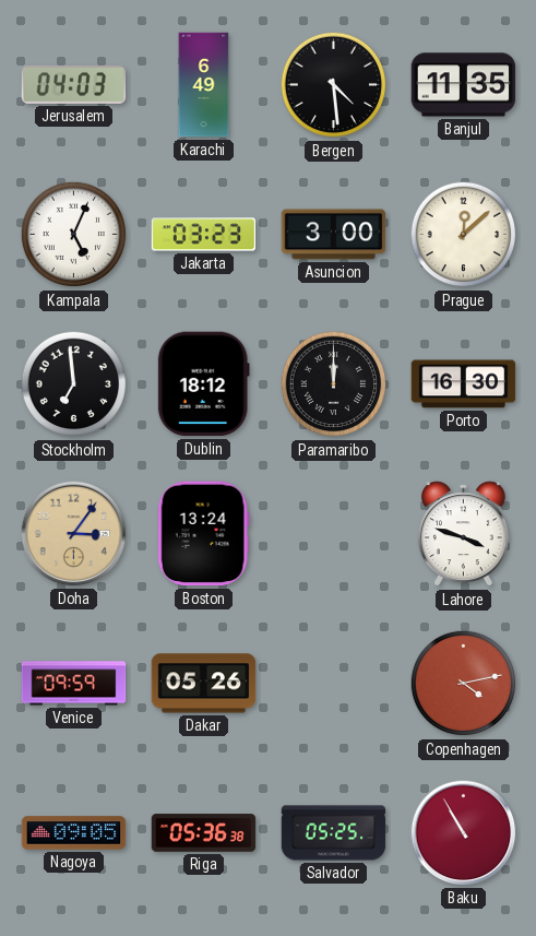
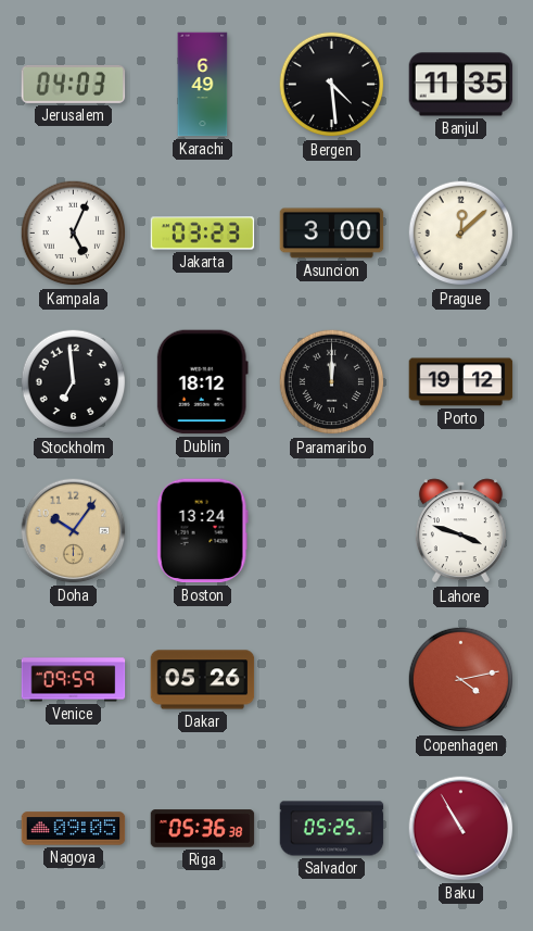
Porto: 16:30 -> 19:12 (461, 382)
Doha: 3:06 -> 10:06 (74, 531)
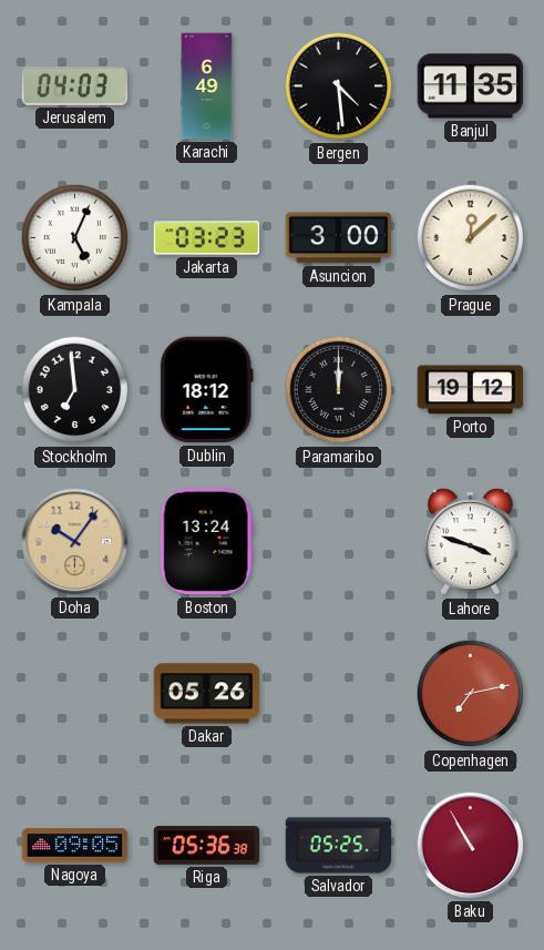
Venice: 09:59 -> none (74, 680)
Copenhagen: 4:13 -> 7:13 (471, 694)
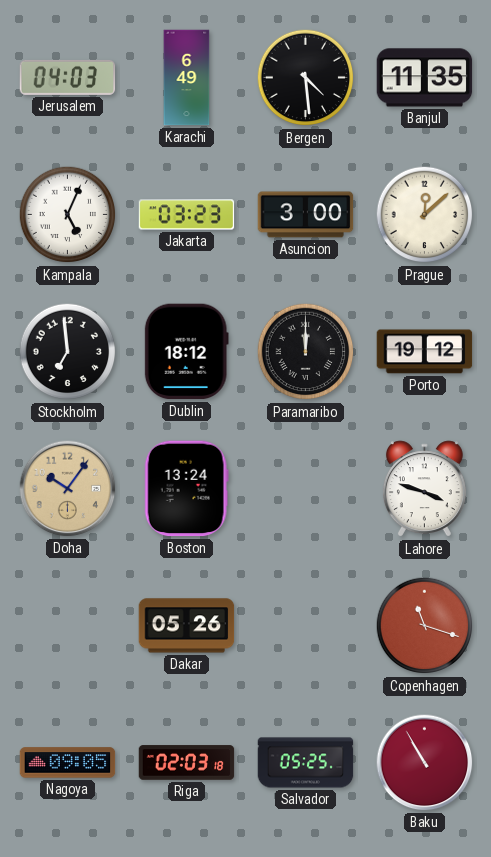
Copenhagen: 7:13 -> 11:18 (425, 626)
Riga: 05:36 -> 02:03 (187, 763)
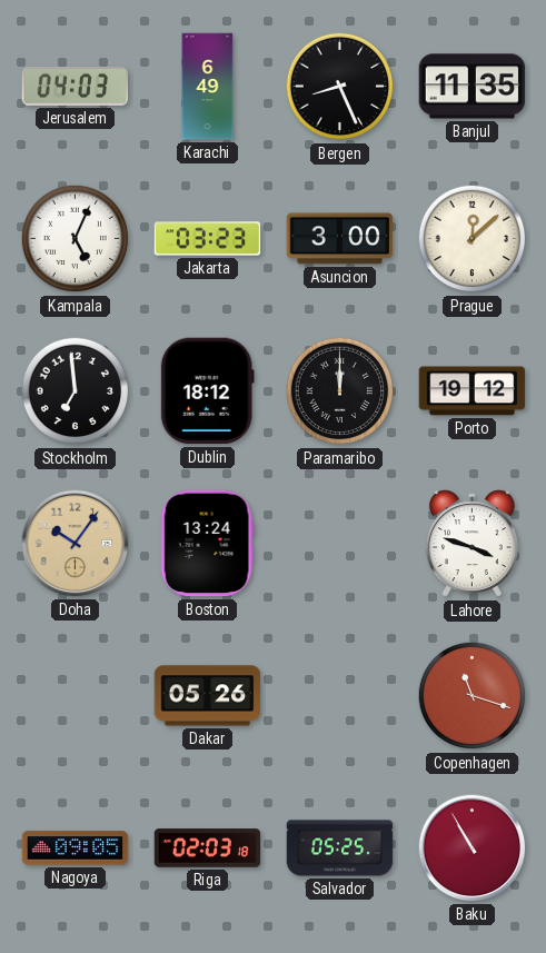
Bergen: 4:29 -> 8:26 (340, 87)
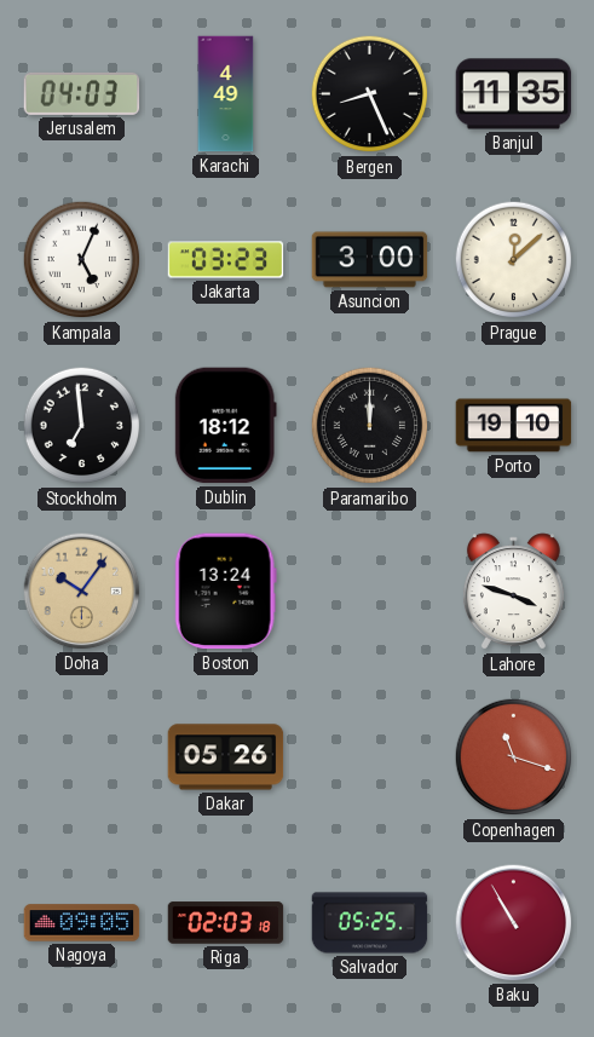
Karachi: 6:49 -> 4:49 (226, 94)
Porto: 19:12 -> 19:10 (514, 426)
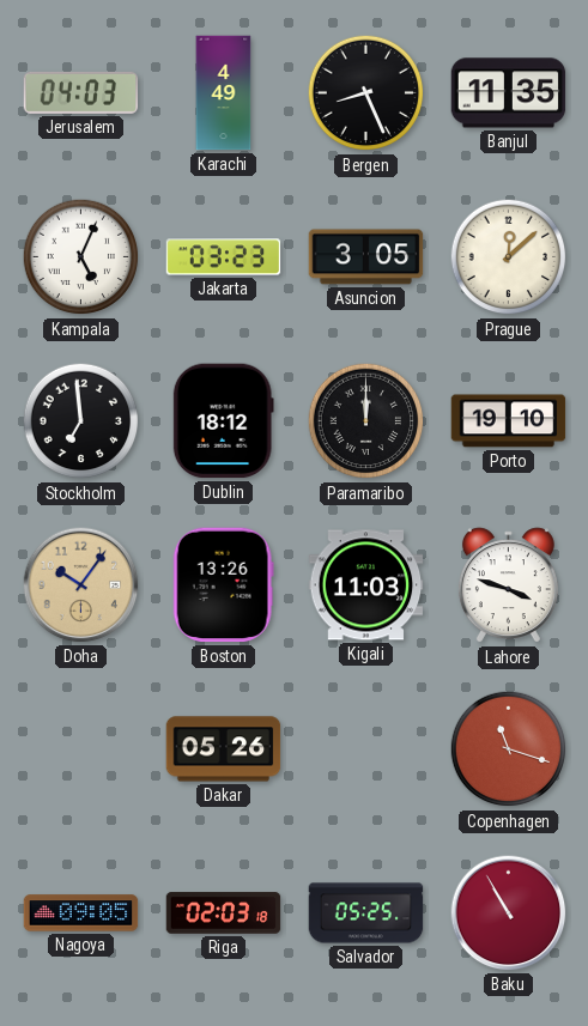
Asuncion: 3:00 -> 3:05 (366, 257)
Boston: 13:24 -> 13:26 (223, 585)
Kigali: none -> 11:03 (366, 585)
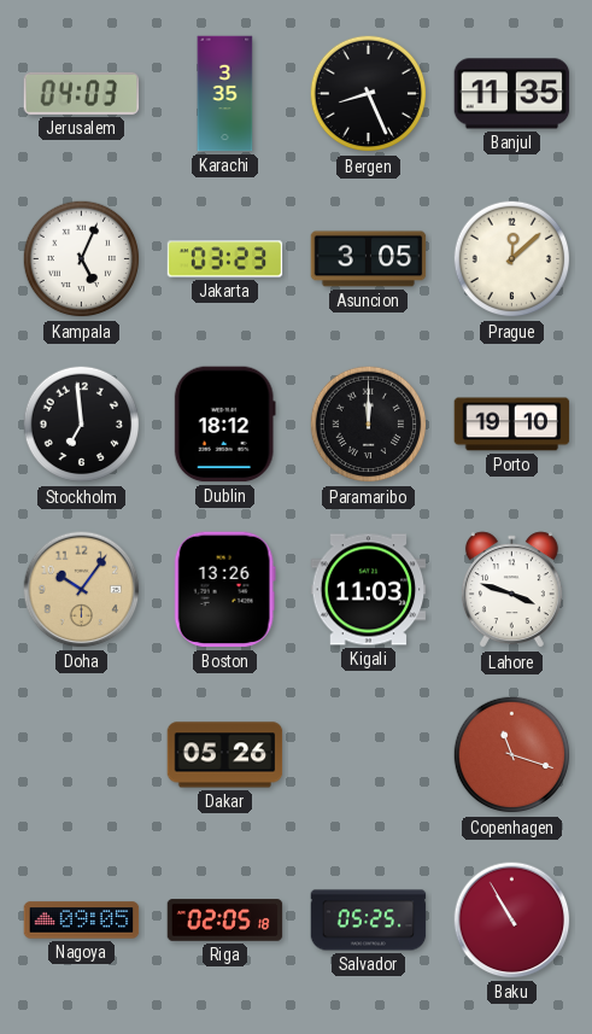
Karachi: 4:49 -> 3:35 (225, 94)
Riga: 02:03 -> 02:05 (225, 921)
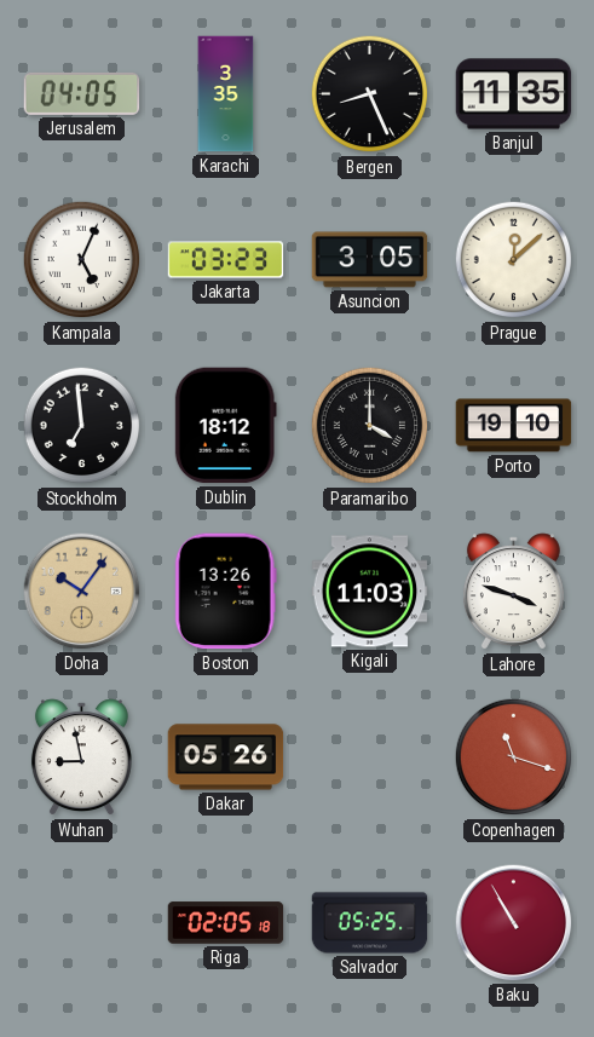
Jerusalem: 04:03 -> 04:05 (82, 93)
Paramaribo: 12:00 -> 4:00 (370, 426)
Wuhan: none -> 8:58 (81, 757)
Nagoya: 09:05 -> none (82, 921)
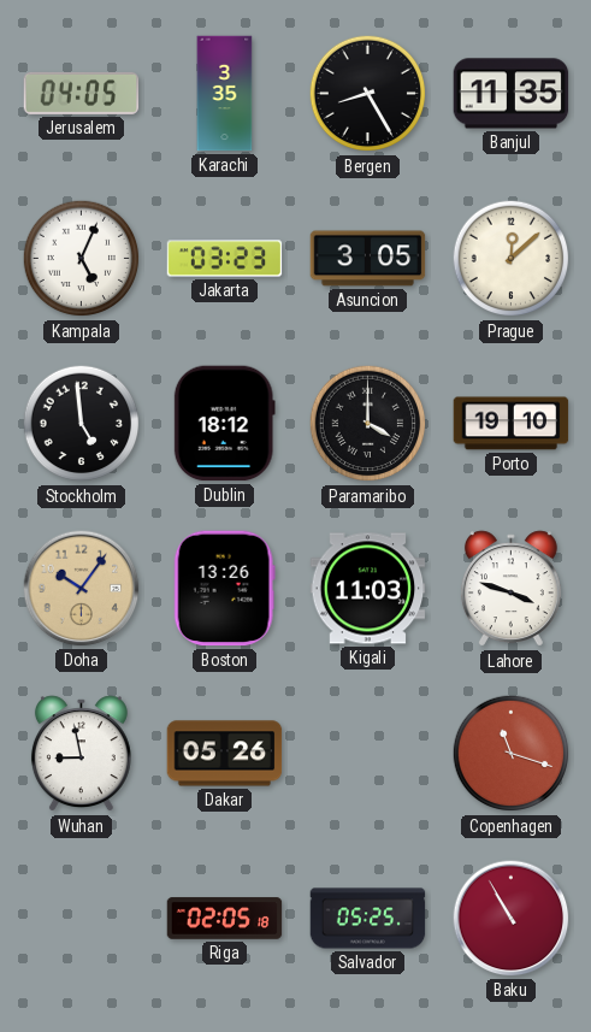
Bergen: 8:26 -> 8:25 (368, 94)
Stockholm: 6:59 -> 4:59 (82, 424)
